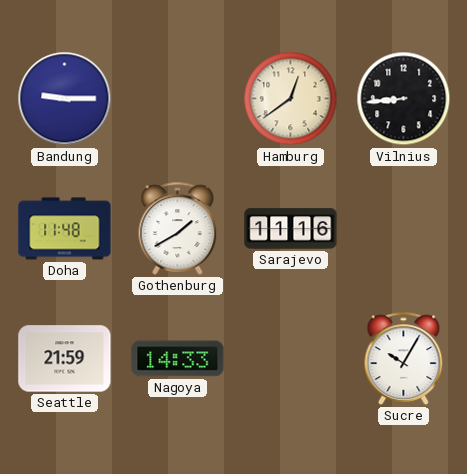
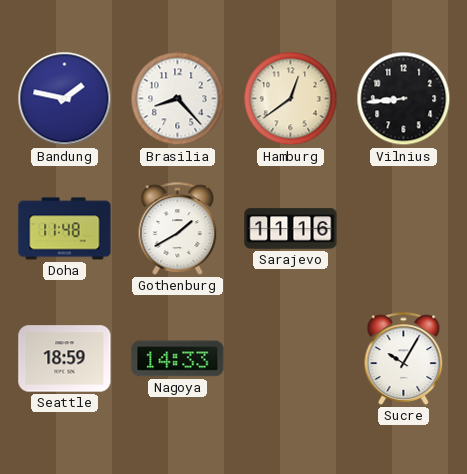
Bandung: 9:15 -> 1:47 (65, 99)
Brasilia: none -> 8:23 (178, 99)
Seattle: 21:59 -> 18:59 (65, 359)
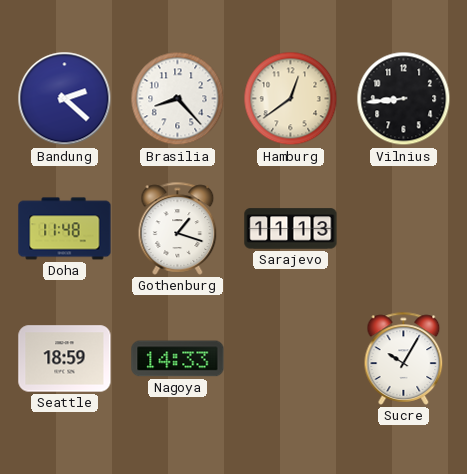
Bandung: 1:47 -> 2:22 (65, 99)
Gothenburg: 1:40 -> 1:18 (178, 228)
Sarajevo: 11:16 -> 11:13 (291, 229)
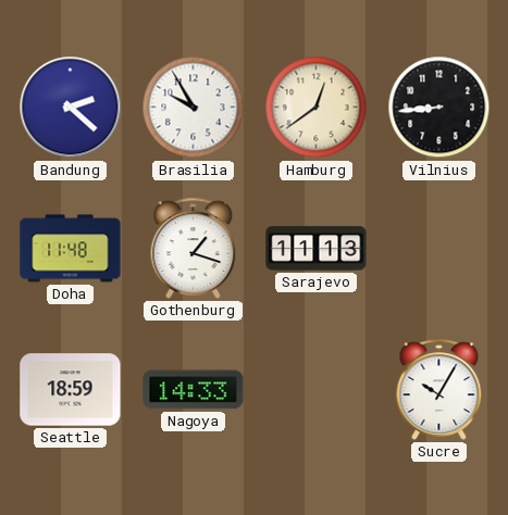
Brasilia: 8:23 -> 9:55 (194, 108)
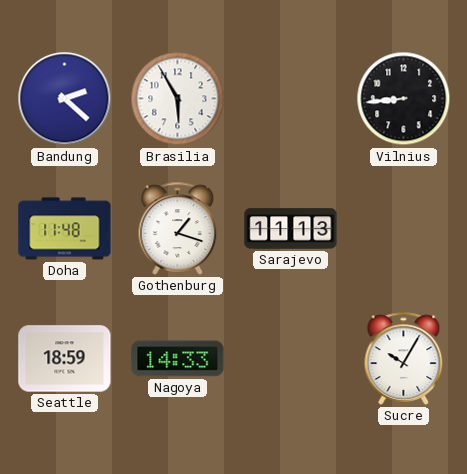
Brasilia: 9:55 -> 5:55 (178, 99)
Hamburg: 12:39 -> none (317, 108)
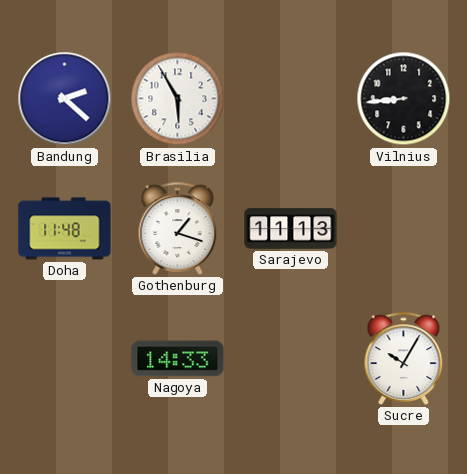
Seattle: 18:59 -> none (65, 359)
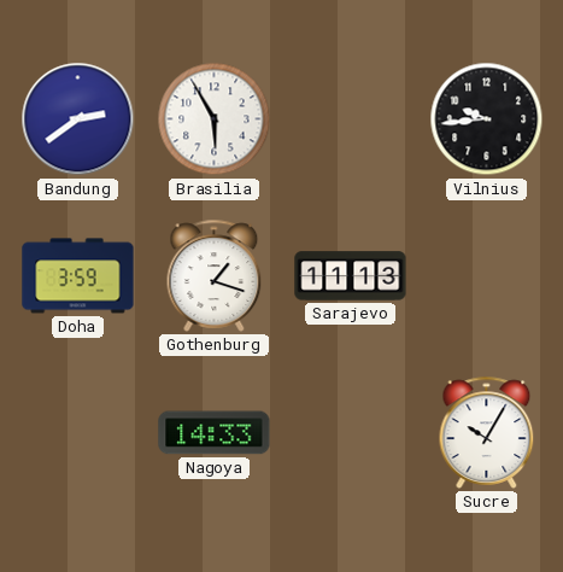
Bandung: 2:22 -> 2:39 (78, 119)
Vilnius: 8:44 -> 9:44 (487, 119)
Doha: 11:48 -> 3:59 (78, 276)
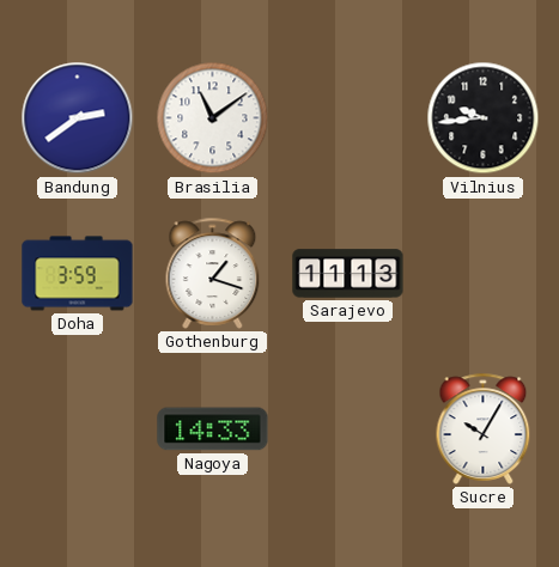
Brasilia: 5:55 -> 11:09 (213, 118)
